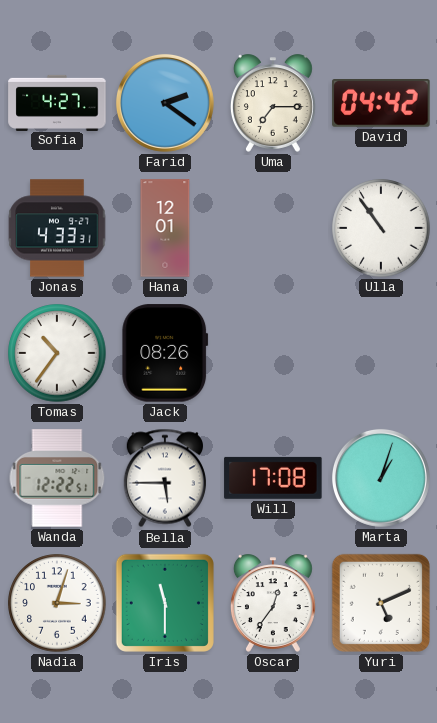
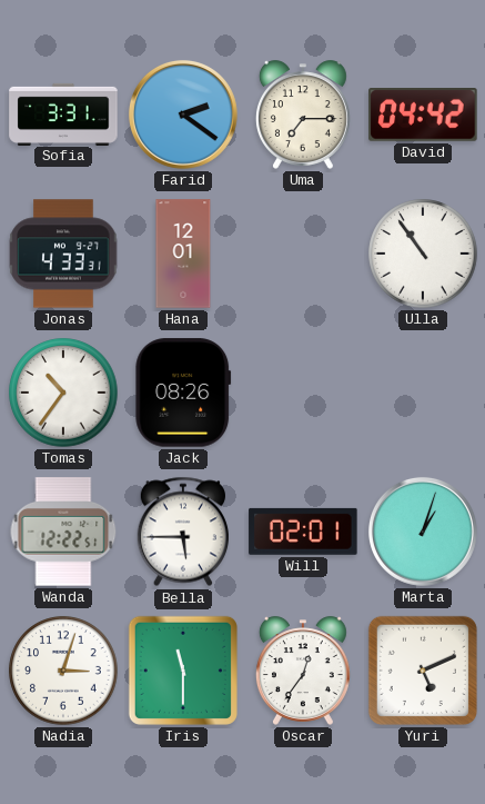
Sofia: 4:27 -> 3:31 (63, 113)
Will: 17:08 -> 02:01 (303, 532)
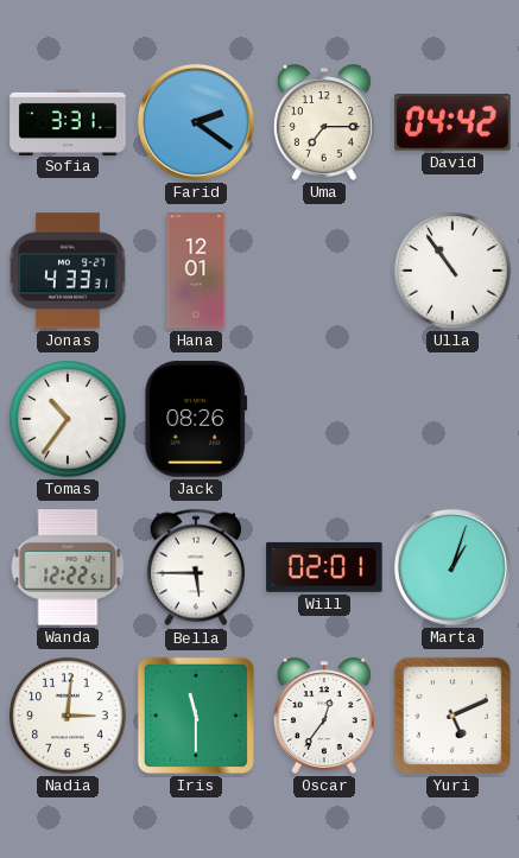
Nadia: 3:03 -> 3:01 (68, 716)
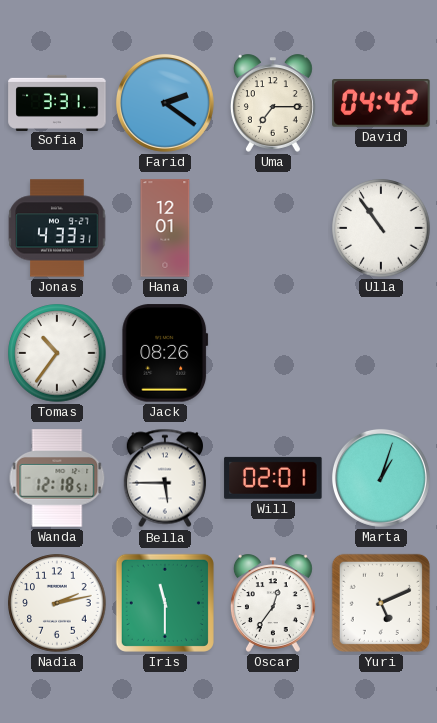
Wanda: 12:22 -> 12:18 (57, 478)
Nadia: 3:01 -> 2:13 (57, 603)
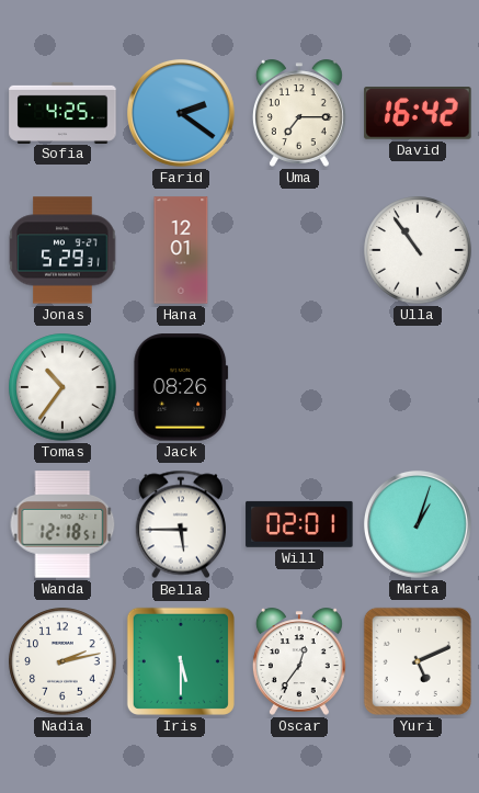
Sofia: 3:31 -> 4:25 (62, 112)
David: 04:42 -> 16:42 (418, 114)
Jonas: 4:33 -> 5:29 (62, 250)
Iris: 11:30 -> 5:30 (181, 661)
